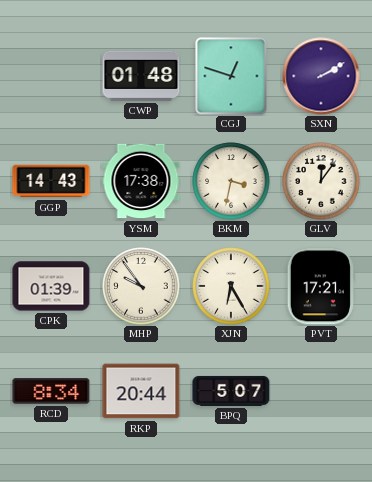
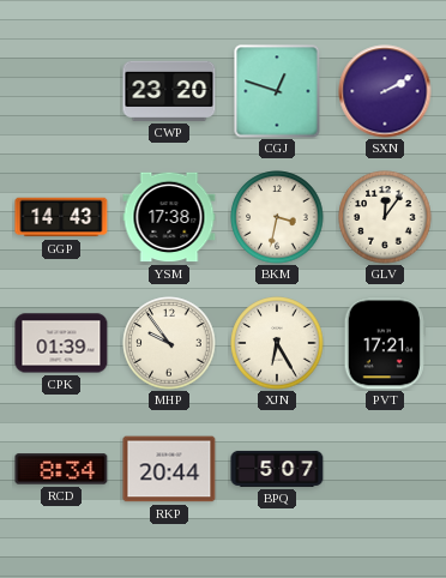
CWP: 01:48 -> 23:20 (169, 91)
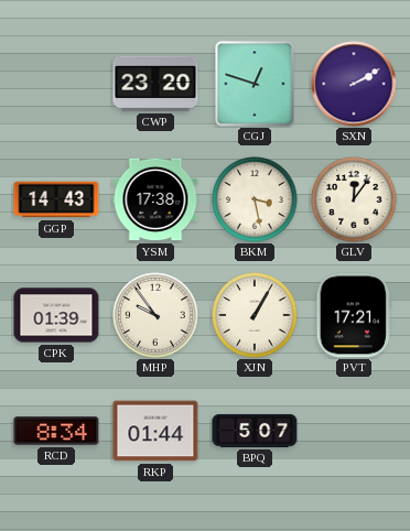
BKM: 3:32 -> 3:28 (255, 199)
XJN: 6:25 -> 1:05 (255, 315)
RKP: 20:44 -> 01:44 (155, 431)
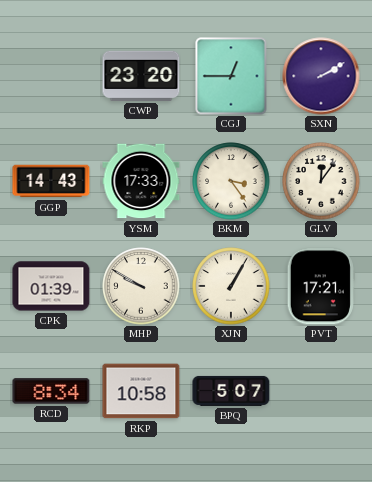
CGJ: 12:48 -> 12:45 (231, 76)
YSM: 17:38 -> 17:33 (141, 181)
BKM: 3:28 -> 3:24 (231, 181)
MHP: 9:54 -> 9:50 (141, 286)
RKP: 01:44 -> 10:58 (141, 391)
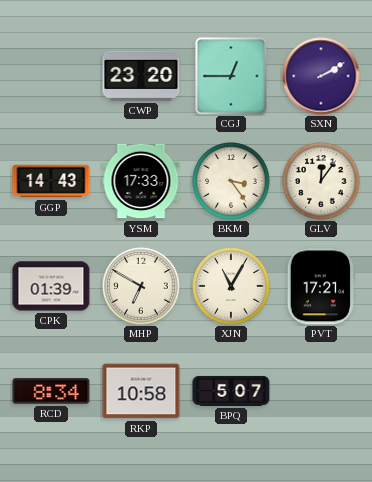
MHP: 9:50 -> 6:50 (141, 286)
XJN: 1:05 -> 11:05 (231, 286)
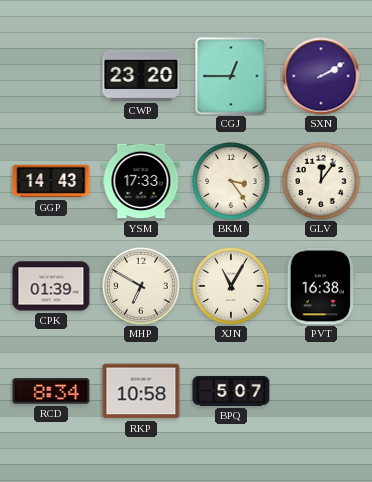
PVT: 17:21 -> 16:38 (321, 286)
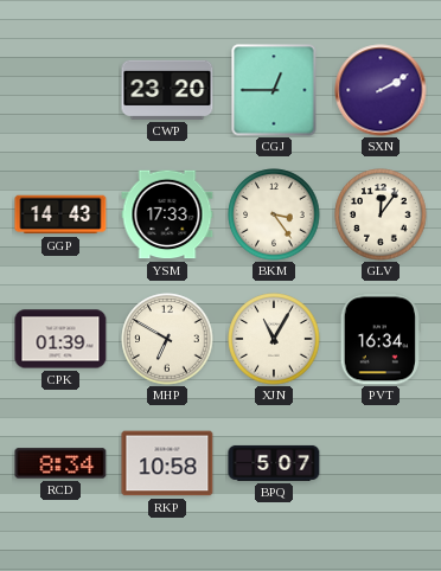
PVT: 16:38 -> 16:34 (381, 339)
